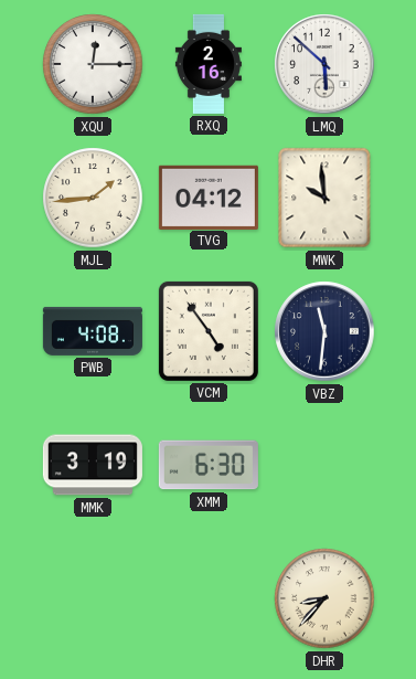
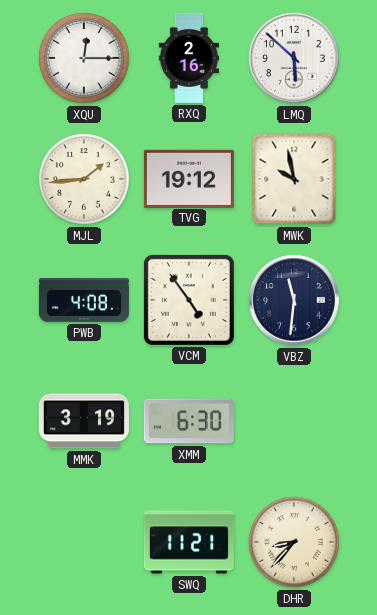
TVG: 04:12 -> 19:12 (189, 178)
MWK: 9:59 -> 9:58 (294, 179)
SWQ: none -> 11:21 (189, 542)
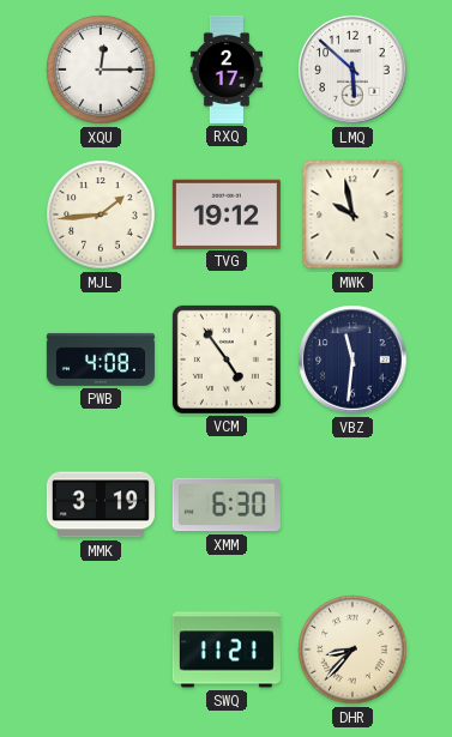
RXQ: 2:16 -> 2:17 (227, 70)
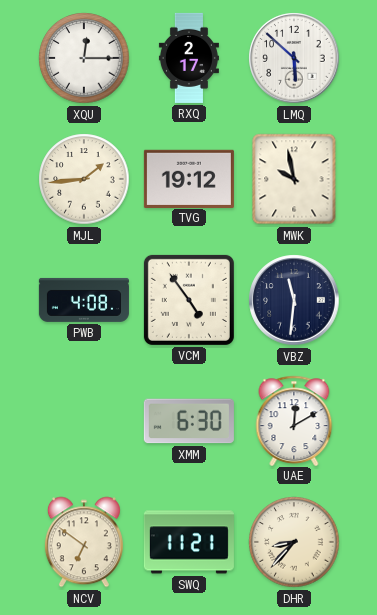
MMK: 3:19 -> none (101, 505)
UAE: none -> 12:10 (294, 420)
NCV: none -> 6:51 (84, 542)
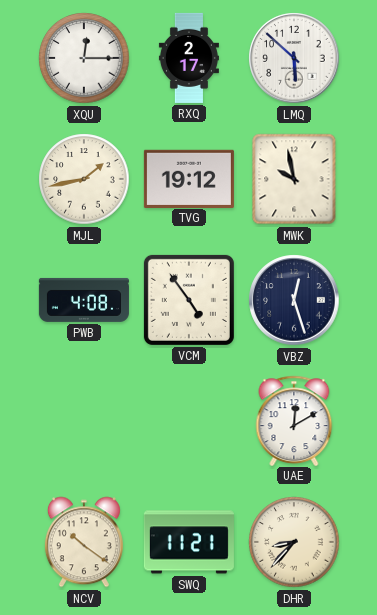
MJL: 1:44 -> 1:43 (84, 179)
VBZ: 11:31 -> 12:27 (294, 300)
XMM: 6:30 -> none (189, 421)
NCV: 6:51 -> 10:21 (84, 542)
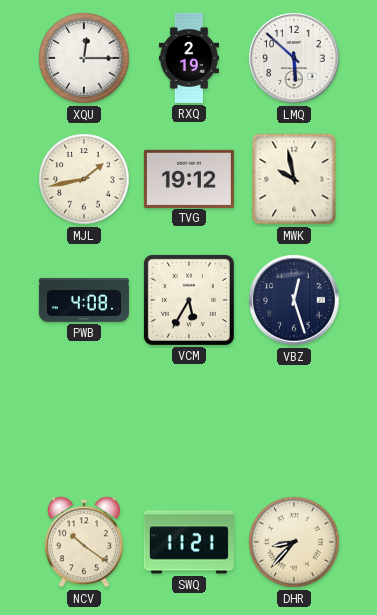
RXQ: 2:17 -> 2:19 (189, 58)
VCM: 4:54 -> 5:35 (189, 300)
UAE: 12:10 -> none (294, 420)
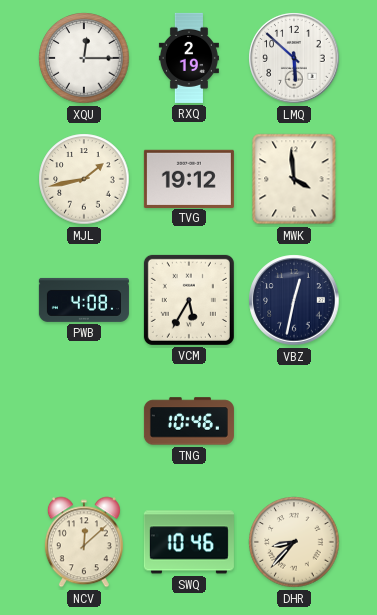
MWK: 9:58 -> 3:59 (294, 179)
VBZ: 12:27 -> 12:32 (294, 300)
TNG: none -> 10:46 (189, 421)
NCV: 10:21 -> 12:08 (84, 542)
SWQ: 11:21 -> 10:46 (189, 542)
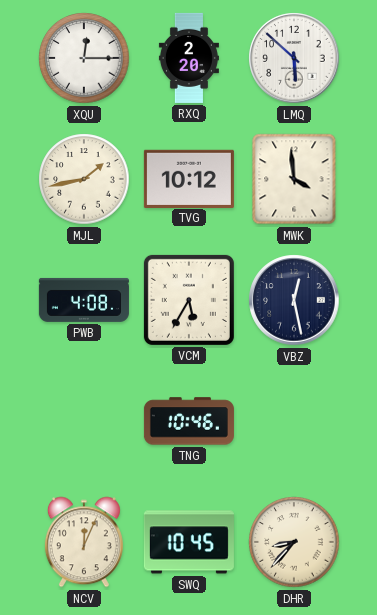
RXQ: 2:19 -> 2:20 (189, 58)
TVG: 19:12 -> 10:12 (189, 178)
VBZ: 12:32 -> 12:28 (294, 300)
NCV: 12:08 -> 12:04 (84, 542)
SWQ: 10:46 -> 10:45 (189, 542)
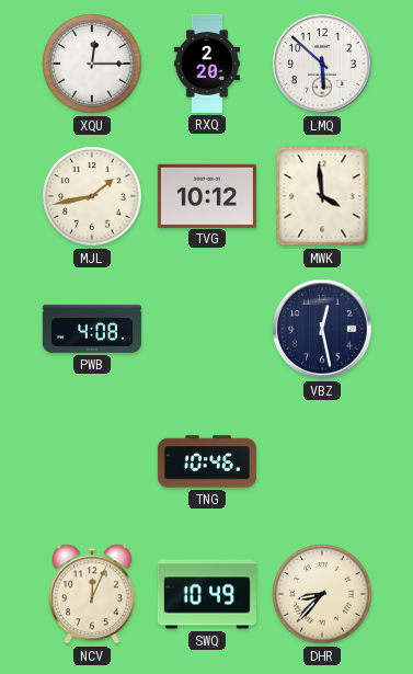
VCM: 5:35 -> none (189, 300)
SWQ: 10:45 -> 10:49 (207, 594)
